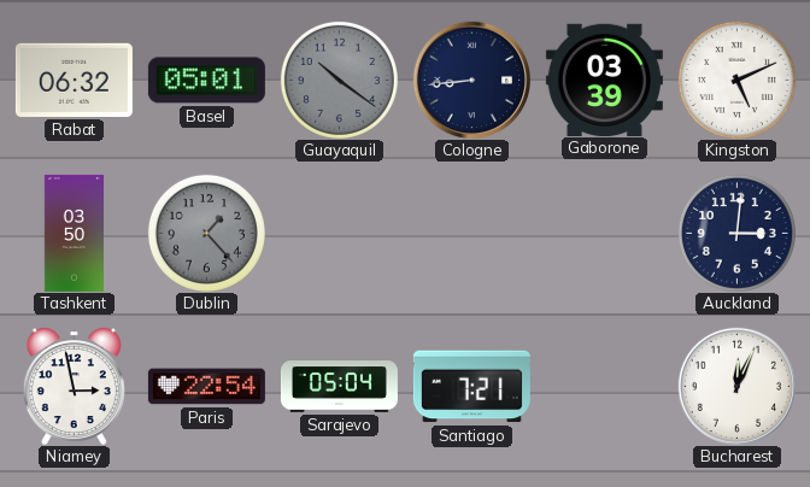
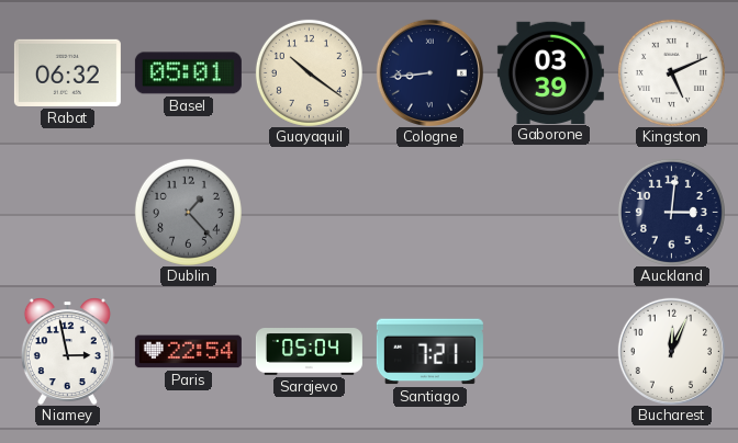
Guayaquil dial: grey -> cream (309, 72)
Tashkent: 03:50 -> none (74, 233)
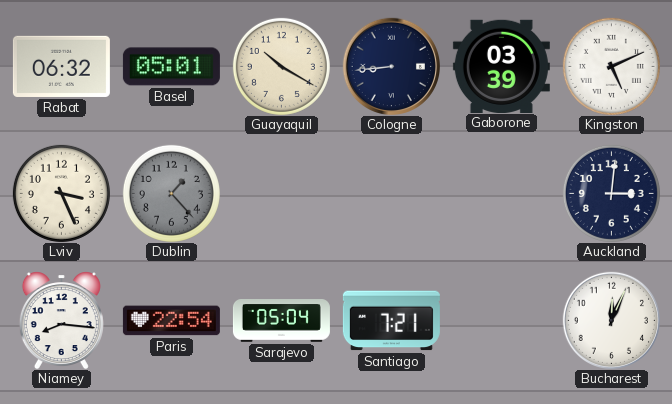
Guayaquil: 10:21 -> 10:20 (281, 66)
Lviv: none -> 3:26 (61, 193)
Niamey: 2:58 -> 8:16 (61, 320)
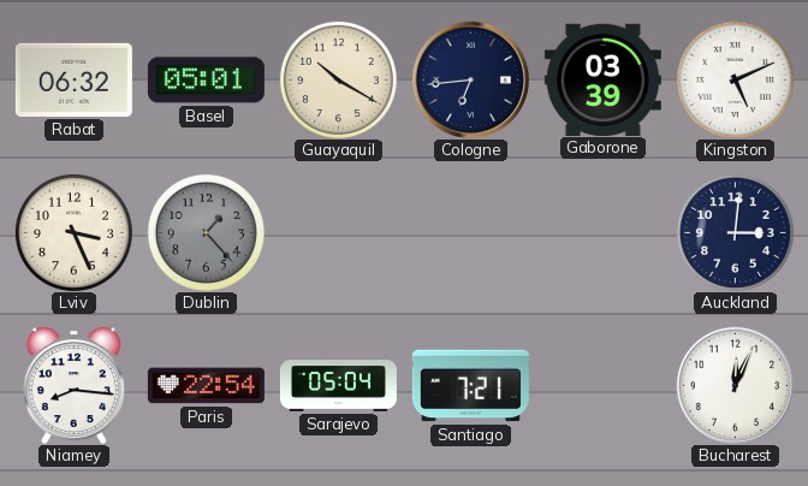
Cologne: 8:44 -> 6:44 (470, 79)
